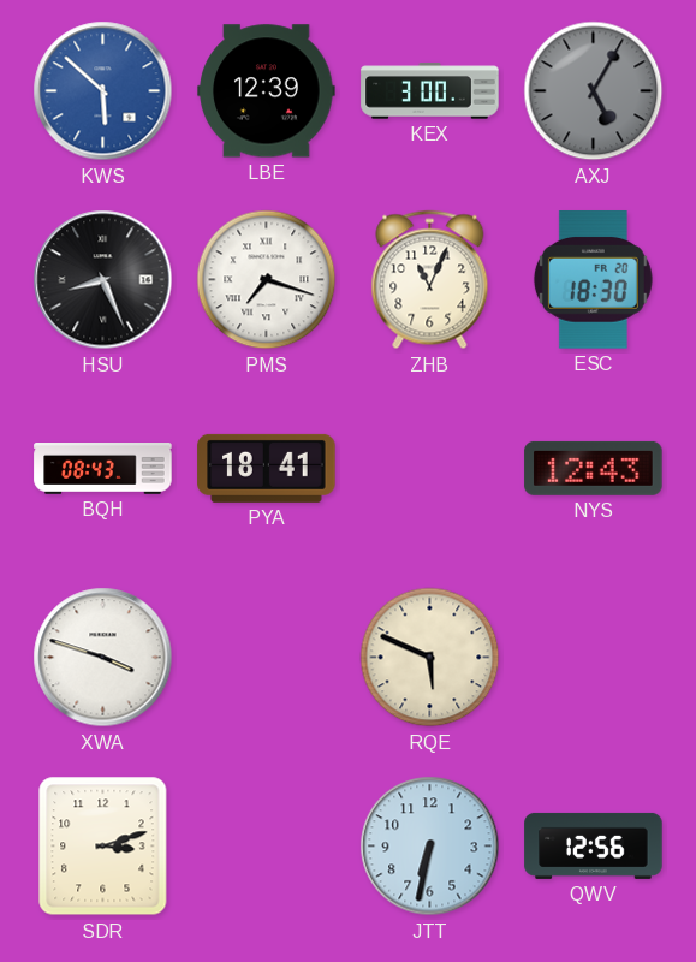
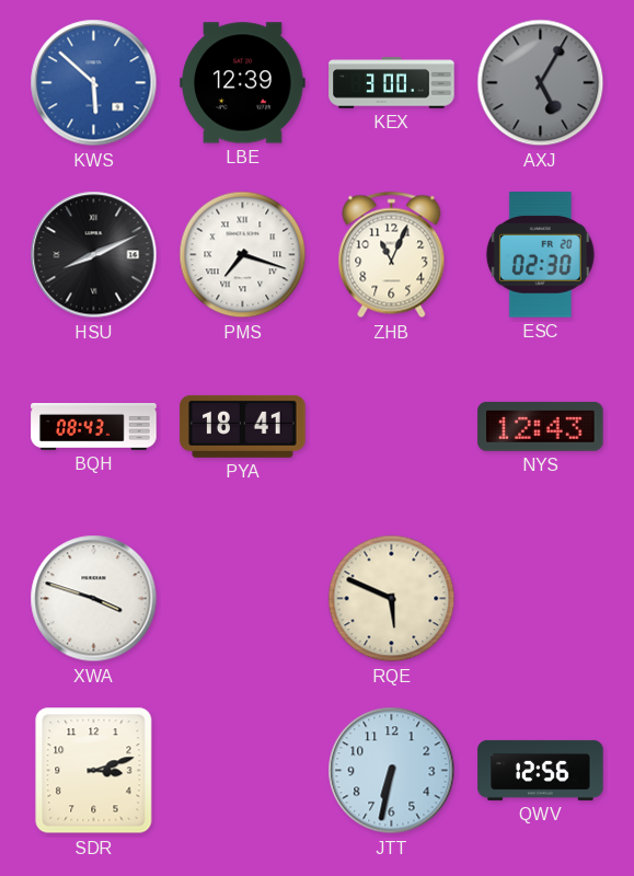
HSU: 8:26 -> 8:11 (94, 255)
ESC: 18:30 -> 02:30 (540, 255)
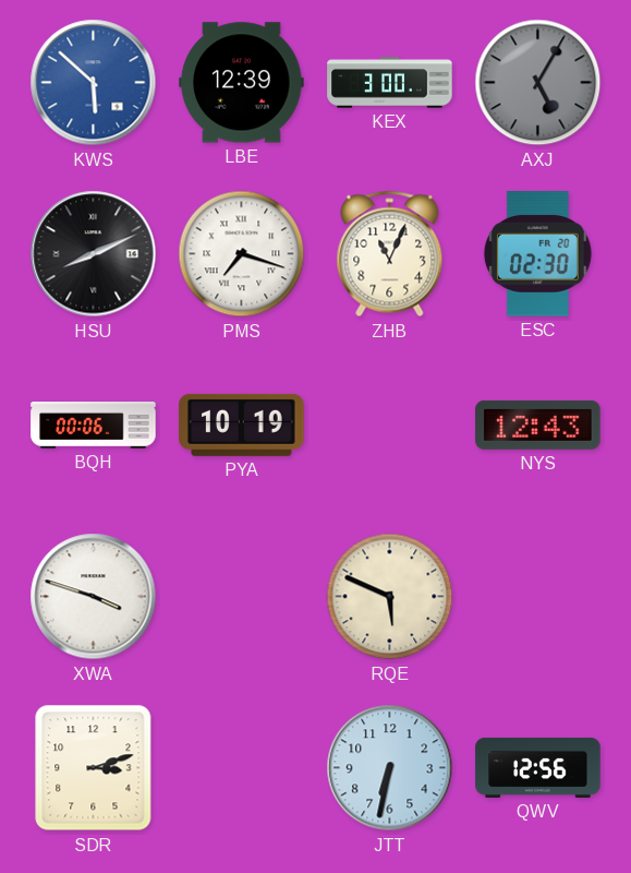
BQH: 08:43 -> 00:06 (94, 426)
PYA: 18:41 -> 10:19 (242, 424)
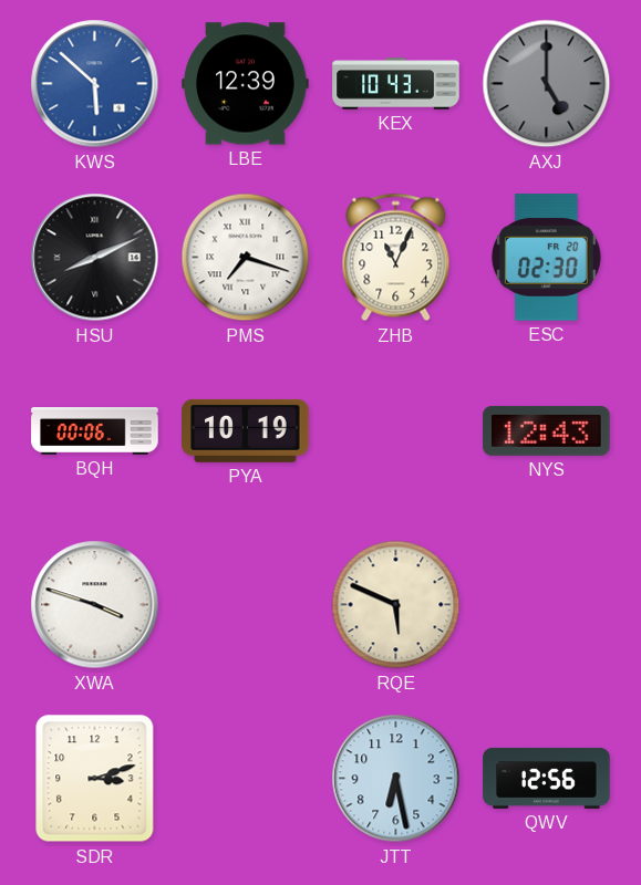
KEX: 3:00 -> 10:43 (396, 84)
AXJ: 5:05 -> 5:00 (547, 84)
JTT: 6:32 -> 6:28 (396, 779)
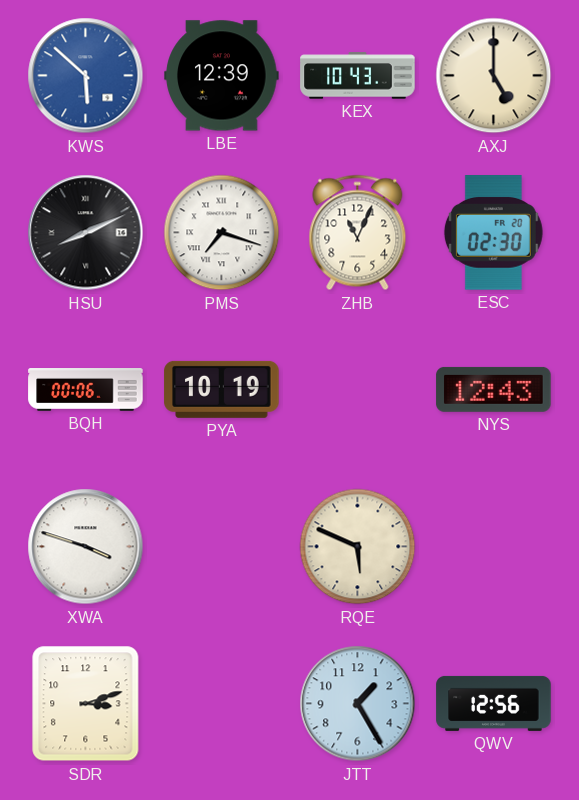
AXJ dial: grey -> cream (494, 76)
JTT: 6:28 -> 1:25 (358, 704)
